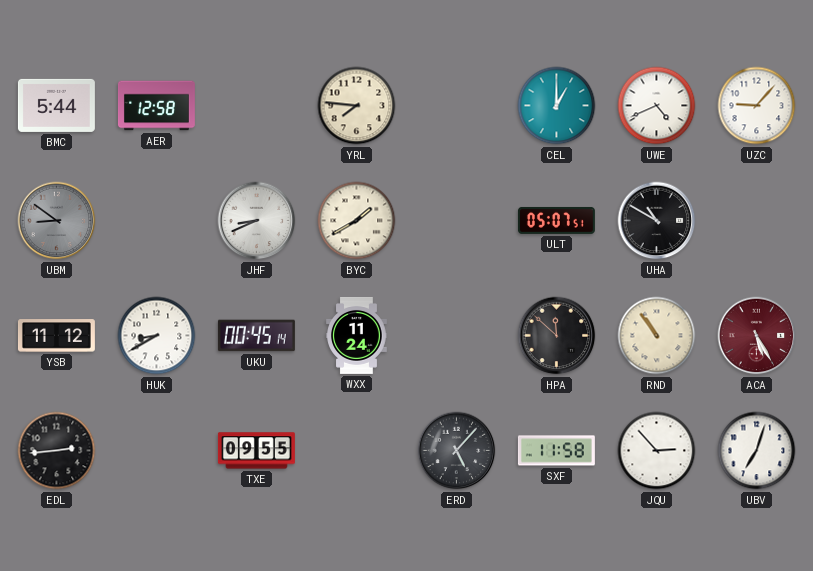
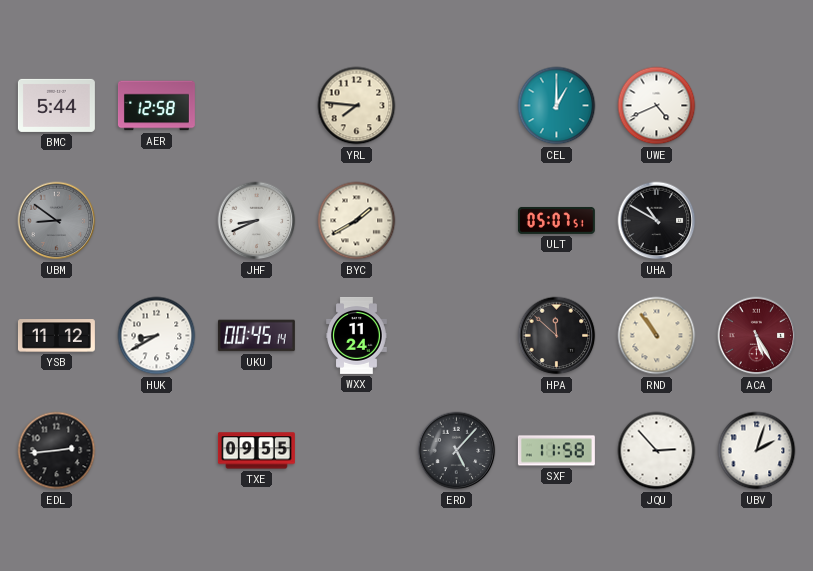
UZC: 9:07 -> none (757, 106)
UBV: 7:03 -> 2:03 (757, 451)
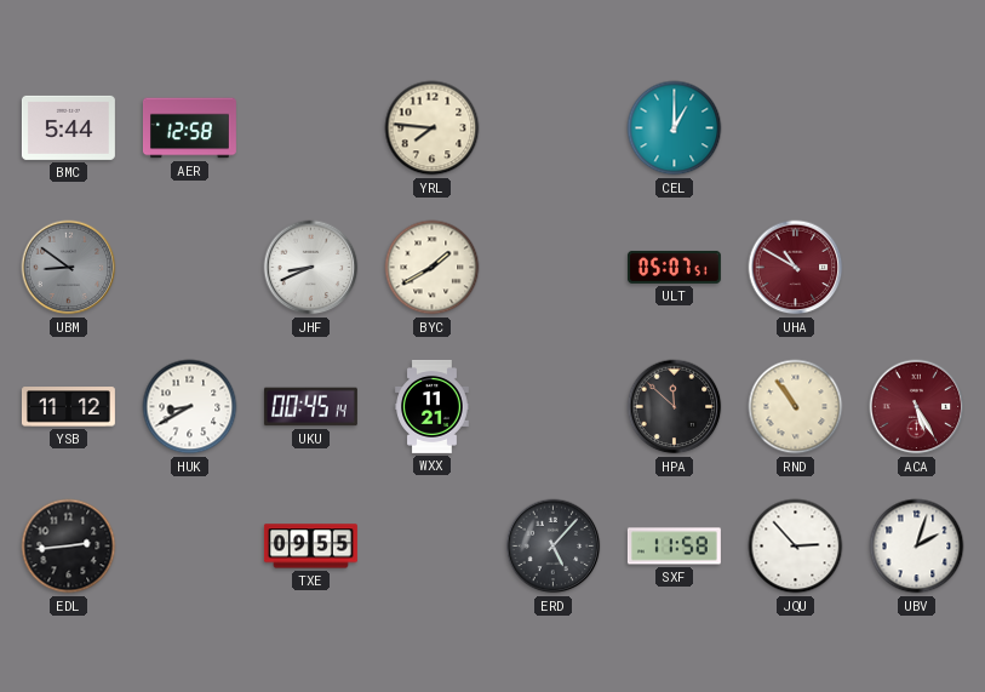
UWE: 4:41 -> none (657, 106)
UHA dial: black -> burgundy (796, 268)
WXX: 11:24 -> 11:21 (433, 406)
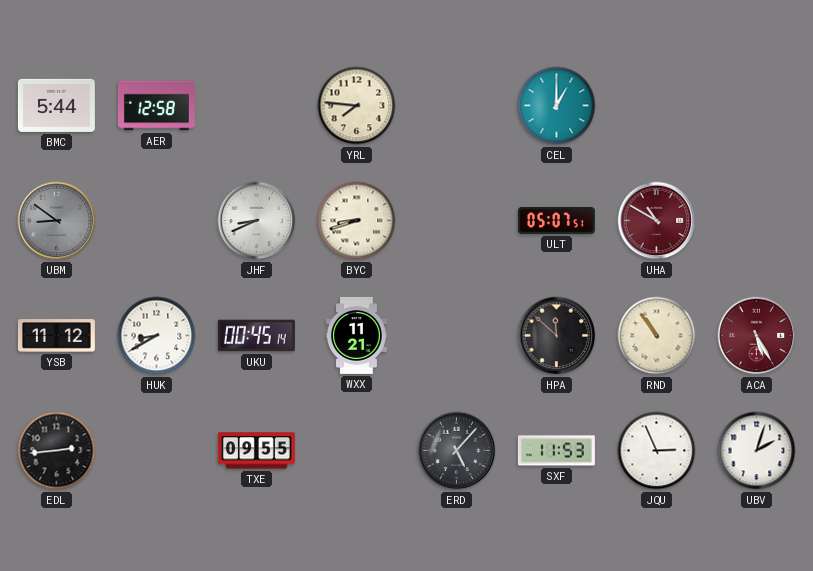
BYC: 1:40 -> 8:42 (357, 221)
SXF: 11:58 -> 11:53 (556, 451)
JQU: 2:53 -> 2:56 (657, 451)
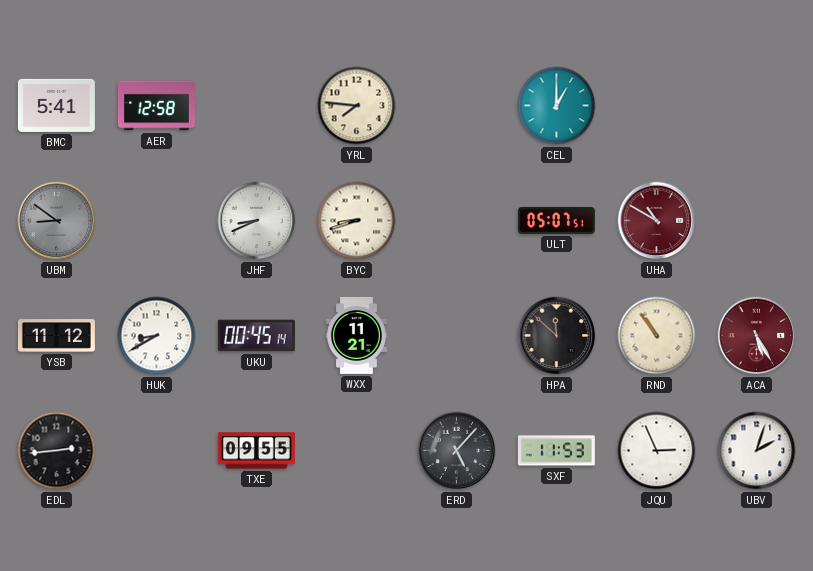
BMC: 5:44 -> 5:41 (56, 105)
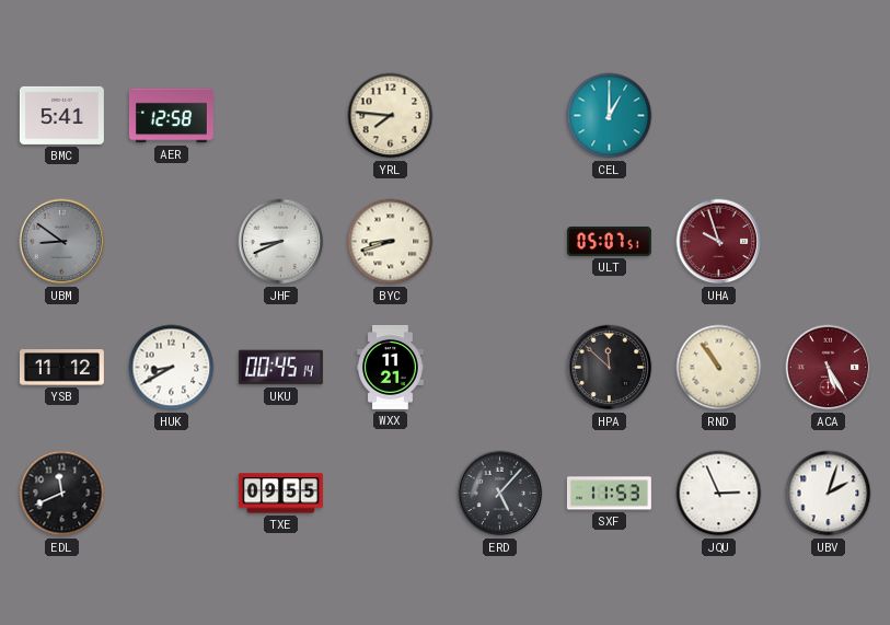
UHA: 10:50 -> 9:57 (719, 242)
EDL: 2:44 -> 11:41 (62, 494)
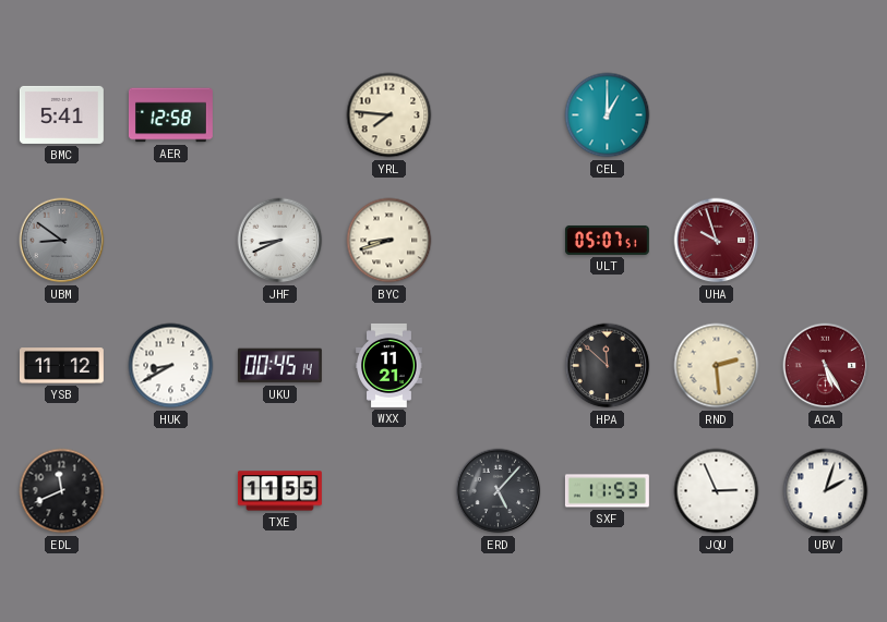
RND: 10:54 -> 2:29 (717, 366)
TXE: 09:55 -> 11:55 (279, 491)
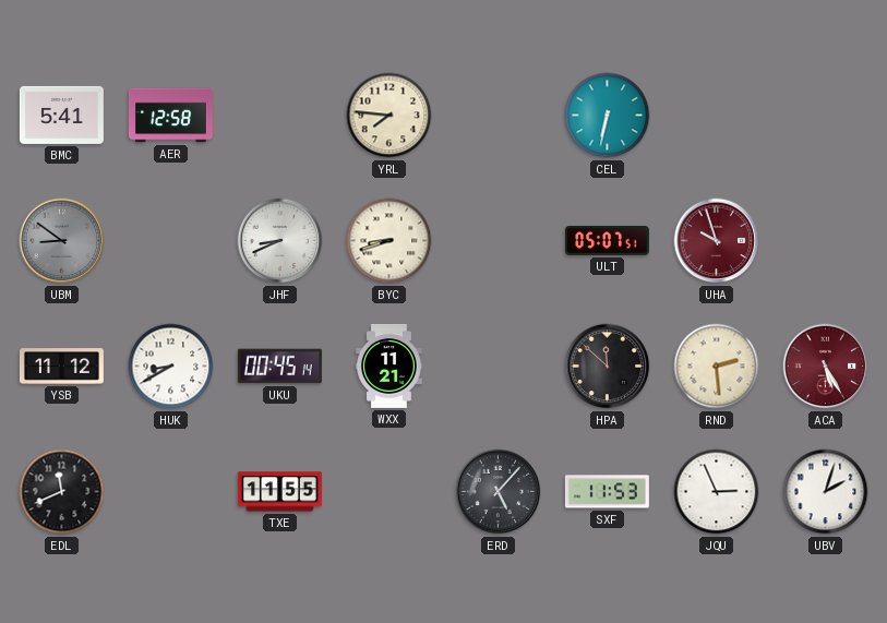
CEL: 1:00 -> 6:32 (608, 116)
